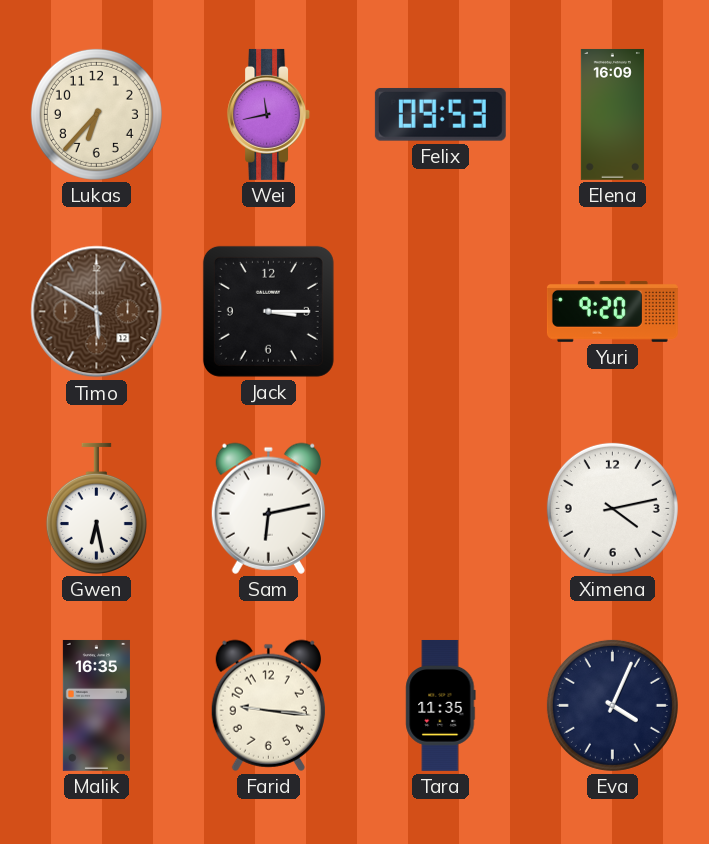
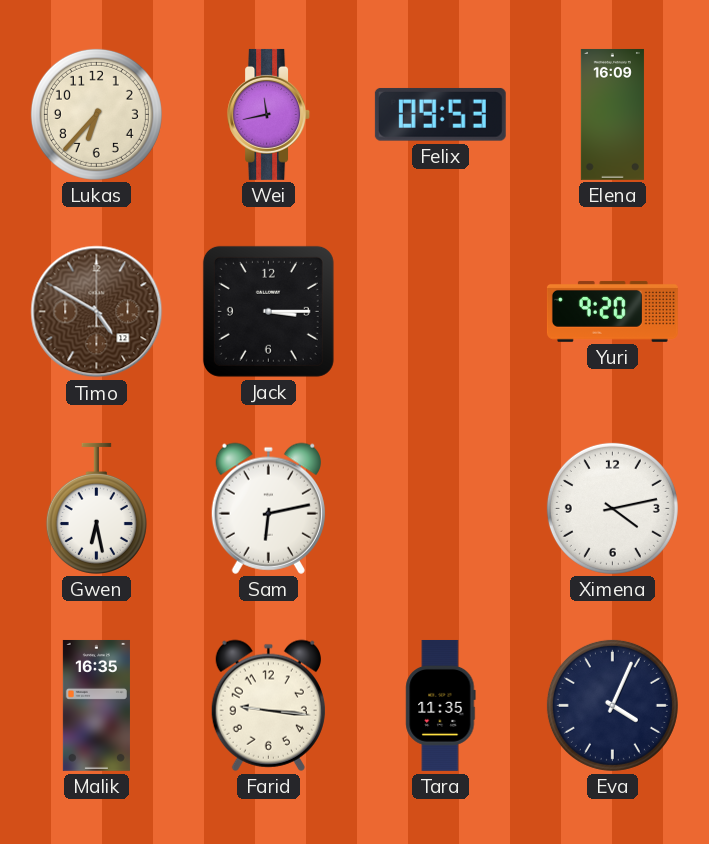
Timo: 5:50 -> 4:50 (97, 312)
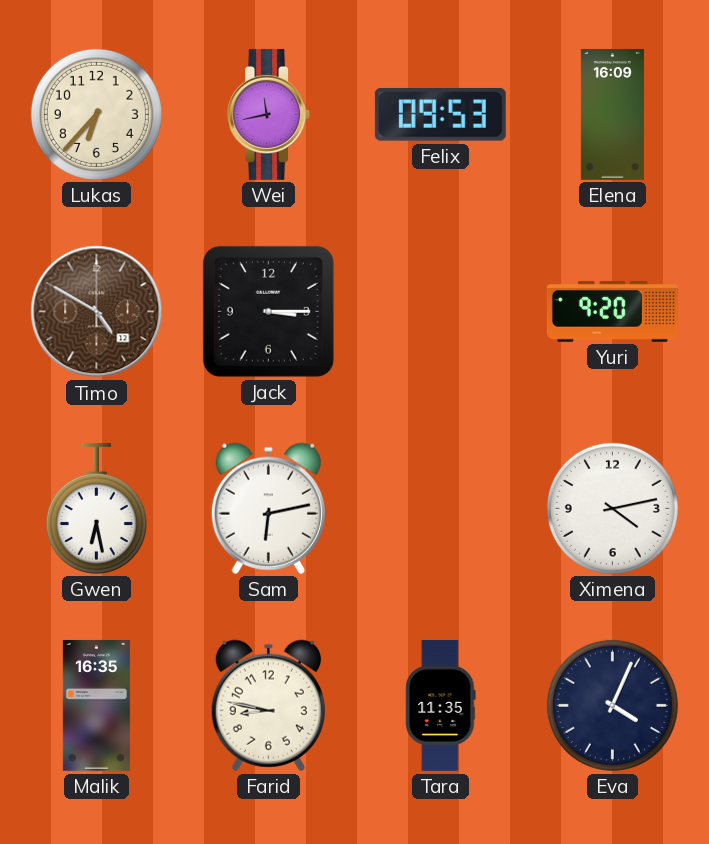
Farid: 9:16 -> 8:47 (268, 705)
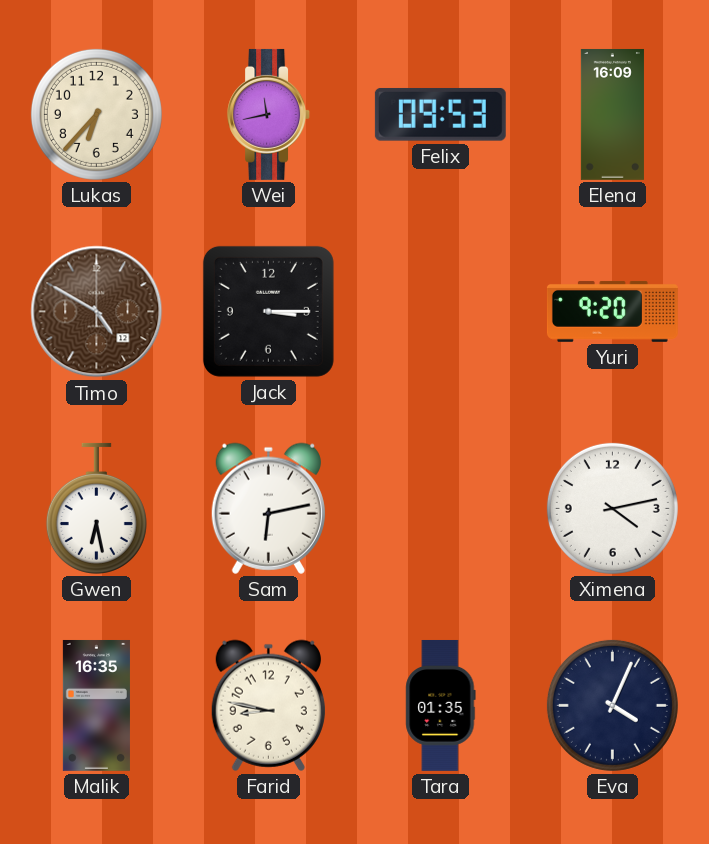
Tara: 11:35 -> 01:35 (441, 705)
